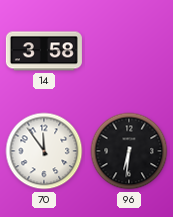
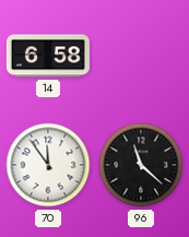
14: 3:58 -> 6:58 (48, 56)
96: 6:31 -> 11:22 (141, 165)
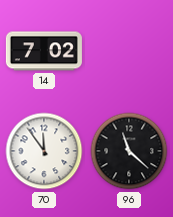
14: 6:58 -> 7:02 (44, 51)
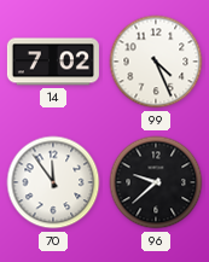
99: none -> 4:26 (156, 62)
96: 11:22 -> 9:38 (156, 182)
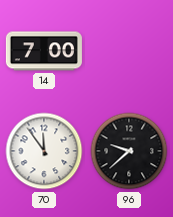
14: 7:02 -> 7:00 (44, 51)
99: 4:26 -> none (156, 62)
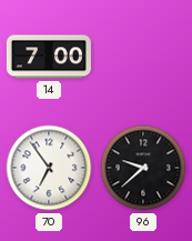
70: 11:54 -> 6:54 (49, 168)
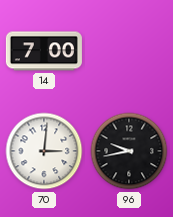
70: 6:54 -> 3:01 (44, 151)
96: 9:38 -> 9:43 (129, 151)
